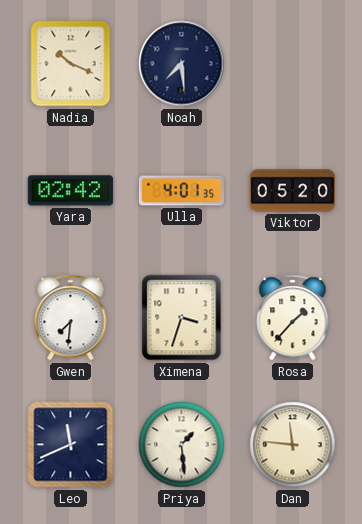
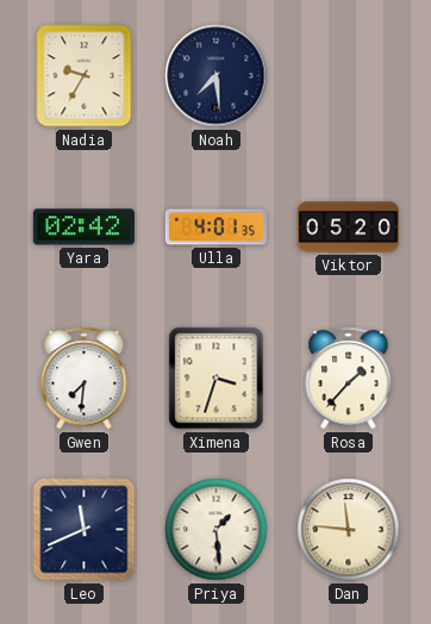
Nadia: 10:19 -> 9:35 (85, 76)
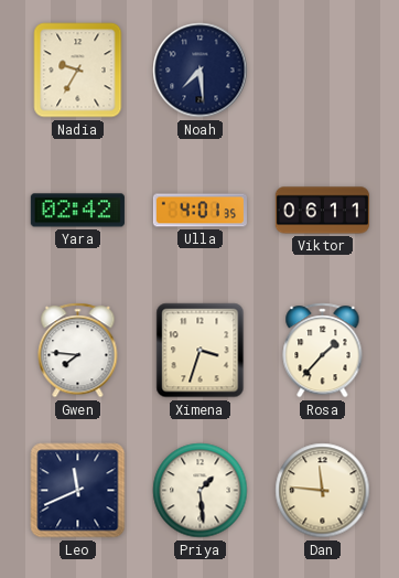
Viktor: 05:20 -> 06:11 (322, 211)
Gwen: 7:31 -> 7:46 (78, 351)
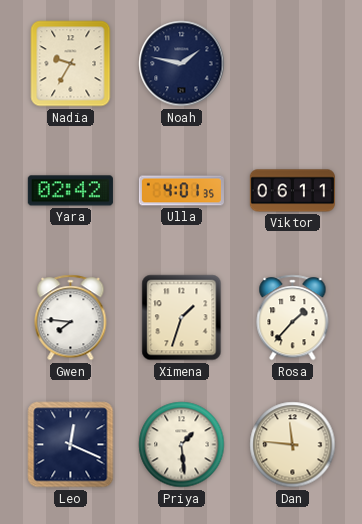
Noah: 7:29 -> 1:47 (182, 64)
Ximena: 3:33 -> 1:33 (182, 318)
Leo: 11:41 -> 12:19 (71, 445)
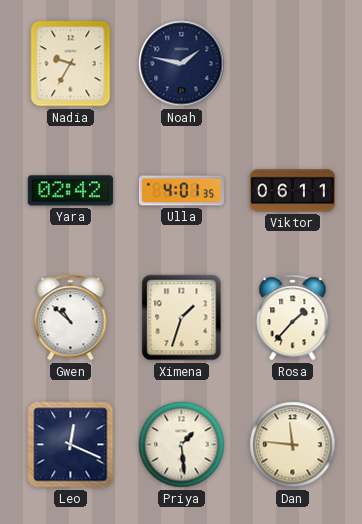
Gwen: 7:46 -> 10:52 (71, 318)
